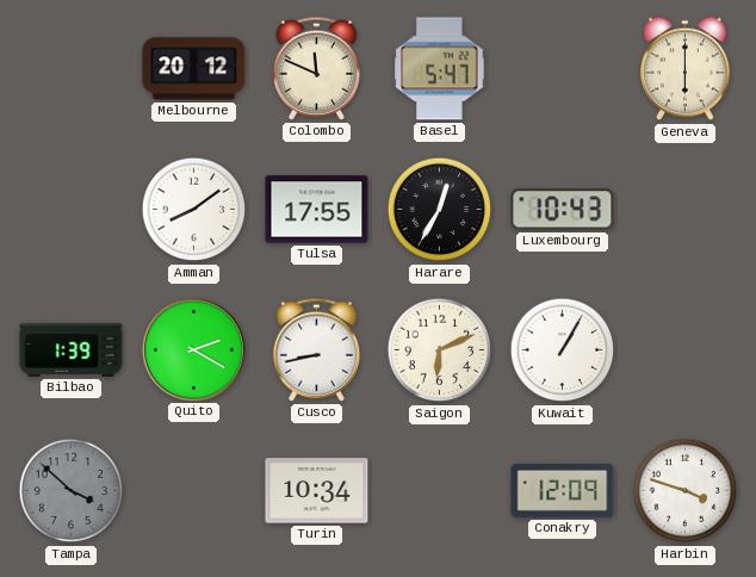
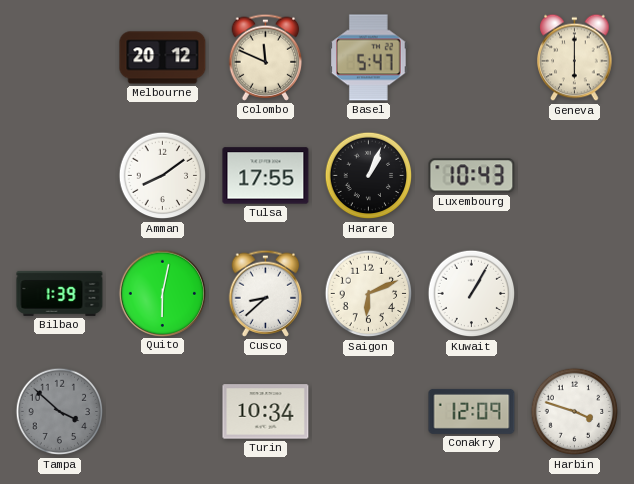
Harare: 12:35 -> 1:04 (369, 176)
Quito: 2:20 -> 6:02 (162, 293)
Cusco: 8:43 -> 8:38 (266, 293)
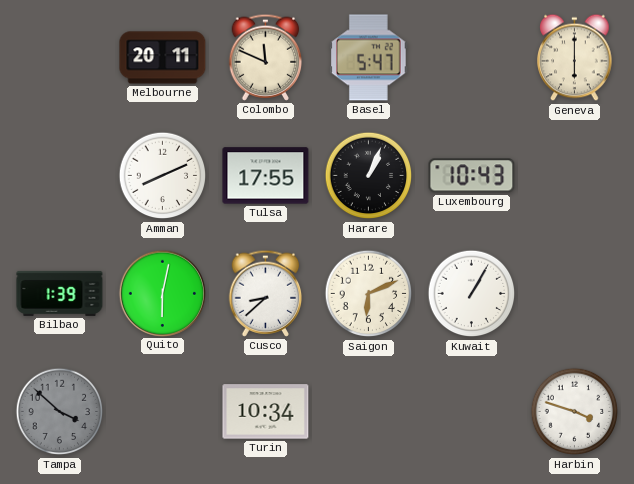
Melbourne: 20:12 -> 20:11 (163, 58)
Amman: 8:09 -> 8:11 (163, 176)
Conakry: 12:09 -> none (472, 411)
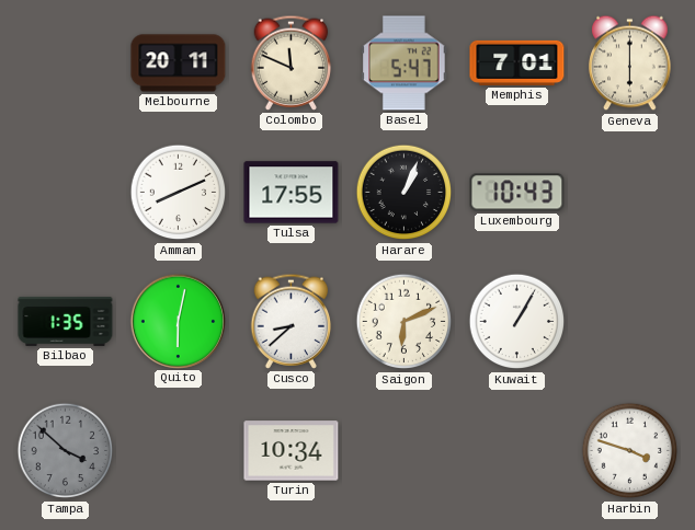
Memphis: none -> 7:01 (517, 62)
Bilbao: 1:39 -> 1:35 (66, 321)
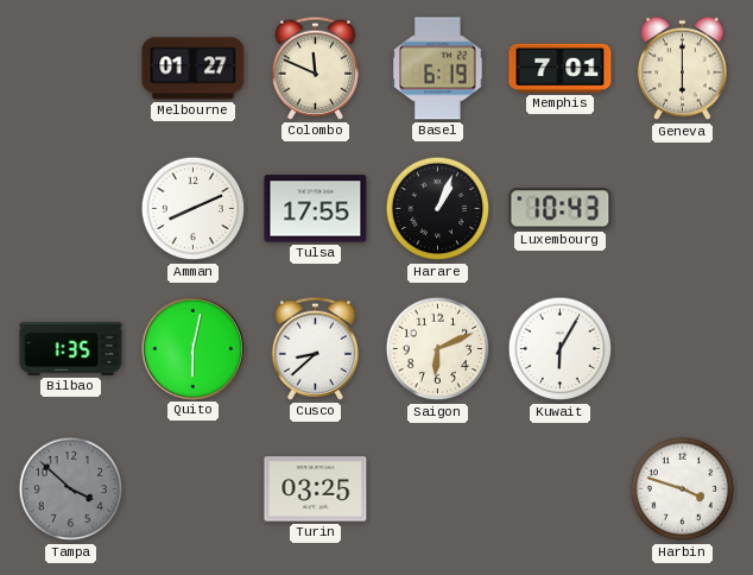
Melbourne: 20:11 -> 01:27 (194, 69)
Basel: 5:47 -> 6:19 (438, 69)
Kuwait: 1:05 -> 6:05 (561, 349)
Turin: 10:34 -> 03:25 (316, 489)
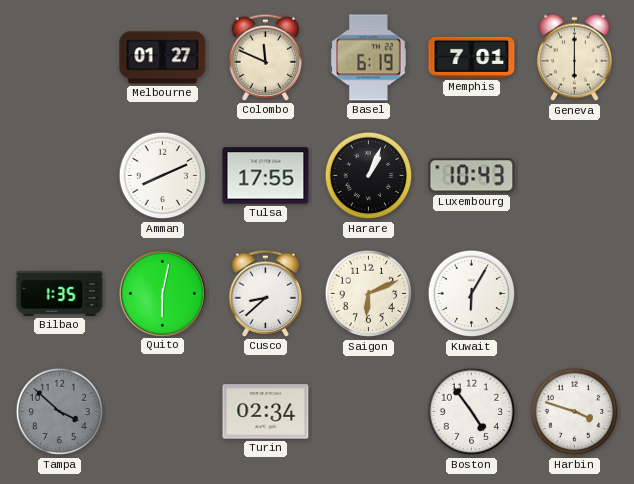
Turin: 03:25 -> 02:34 (266, 412)
Boston: none -> 4:54 (472, 412)
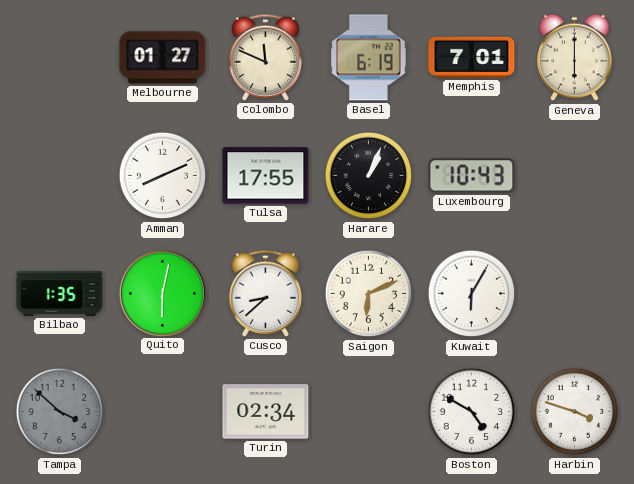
Boston: 4:54 -> 4:50 (472, 412)
